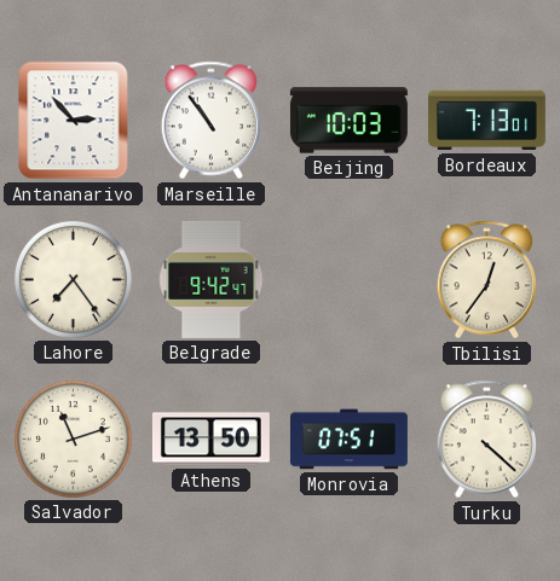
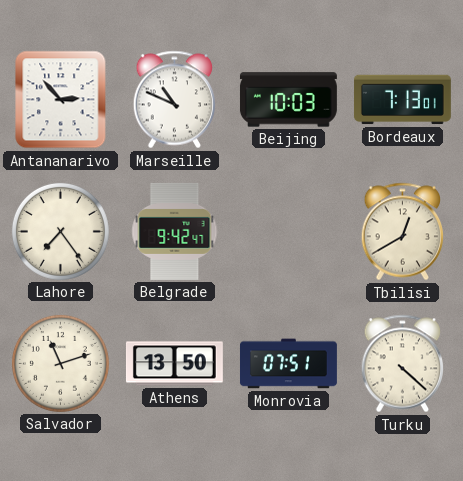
Marseille: 10:54 -> 10:49 (175, 100)
Tbilisi: 12:36 -> 12:40 (403, 232)
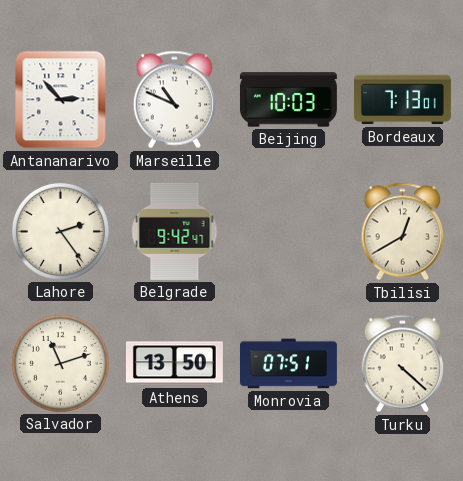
Lahore: 7:24 -> 2:24 (60, 231)
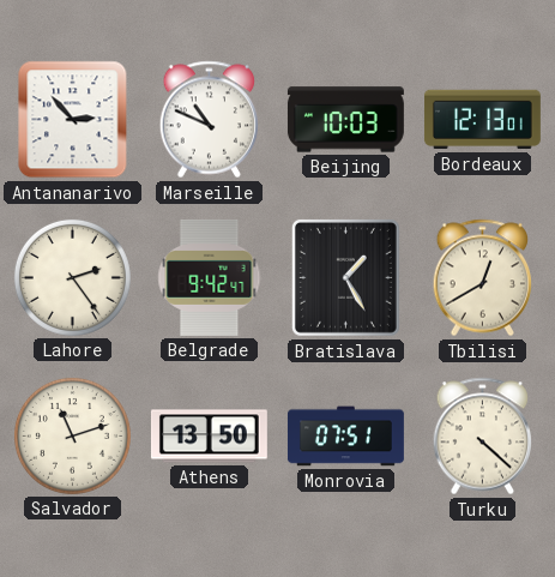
Bordeaux: 7:13 -> 12:13 (482, 120)
Bratislava: none -> 1:25 (345, 277)
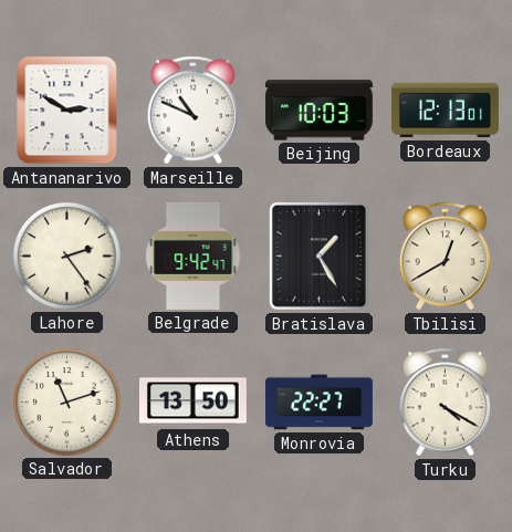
Antananarivo: 2:53 -> 2:50 (67, 111)
Monrovia: 07:51 -> 22:27 (318, 403)
Turku: 4:22 -> 4:20 (446, 403)
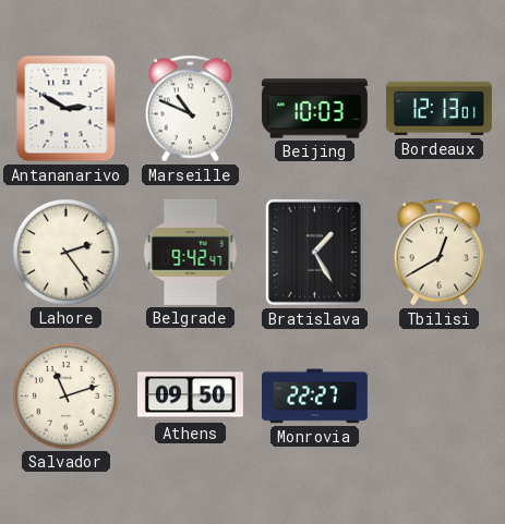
Athens: 13:50 -> 09:50 (190, 397)
Turku: 4:20 -> none (446, 403)
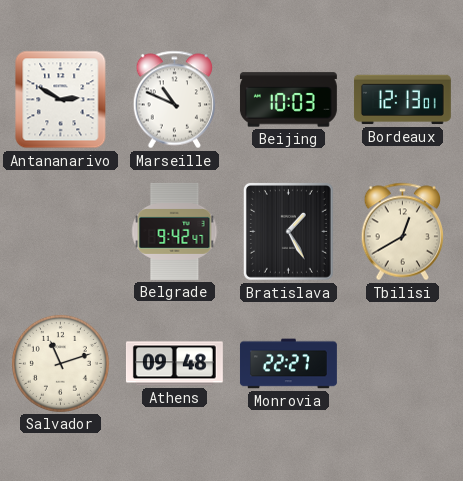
Lahore: 2:24 -> none (65, 252)
Athens: 09:50 -> 09:48 (174, 364)
